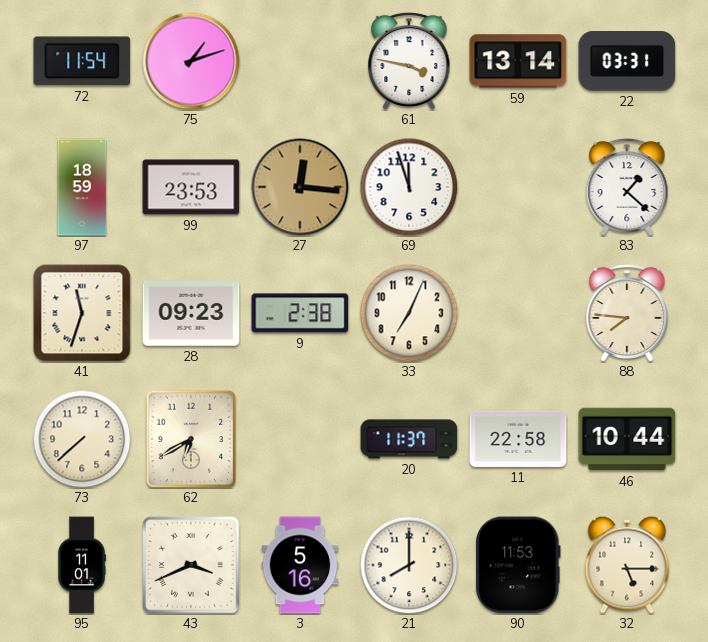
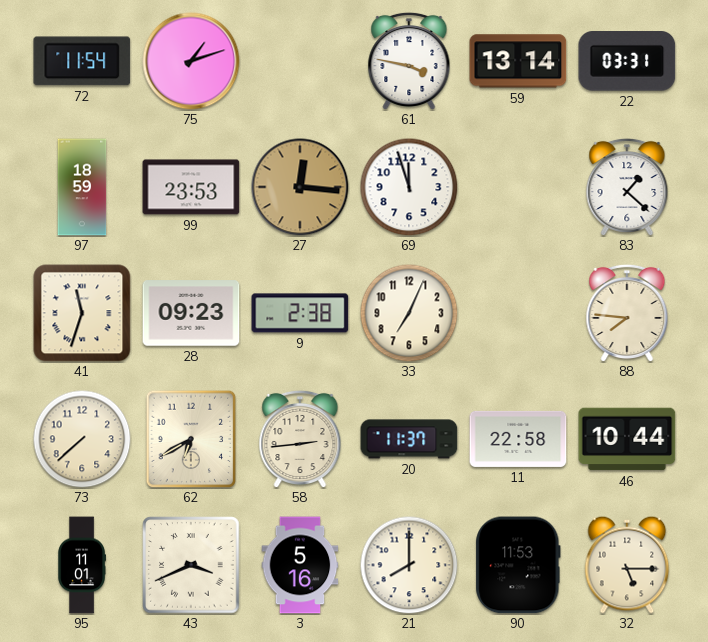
58: none -> 2:44 (300, 438)
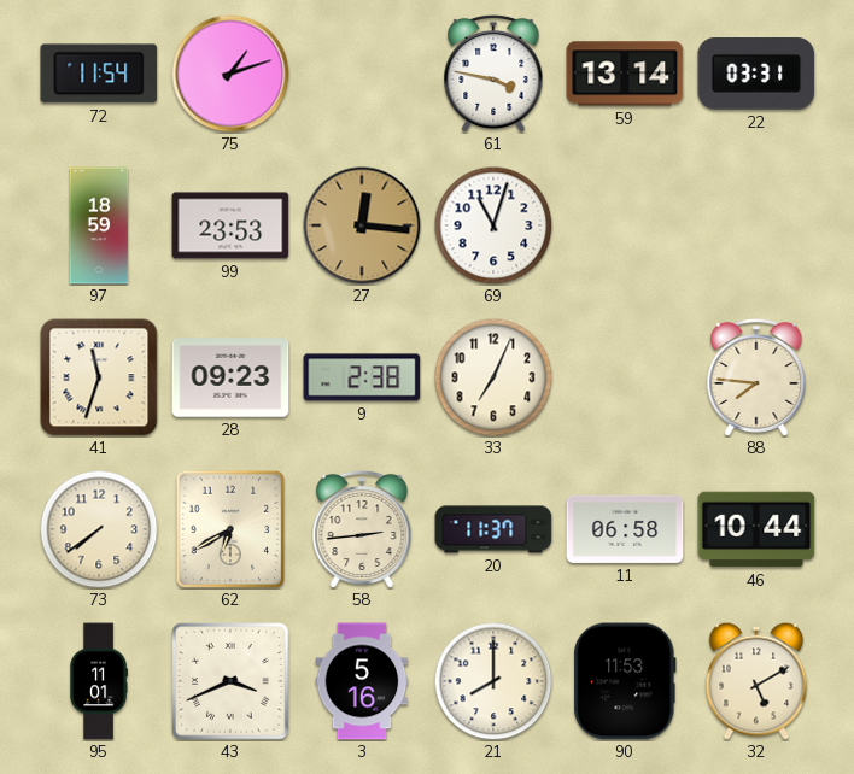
69: 11:57 -> 11:03 (493, 225)
83: 1:22 -> none (627, 186)
73: 7:38 -> 7:39 (99, 529)
11: 22:58 -> 06:58 (625, 529)
32: 5:15 -> 5:10 (756, 681)
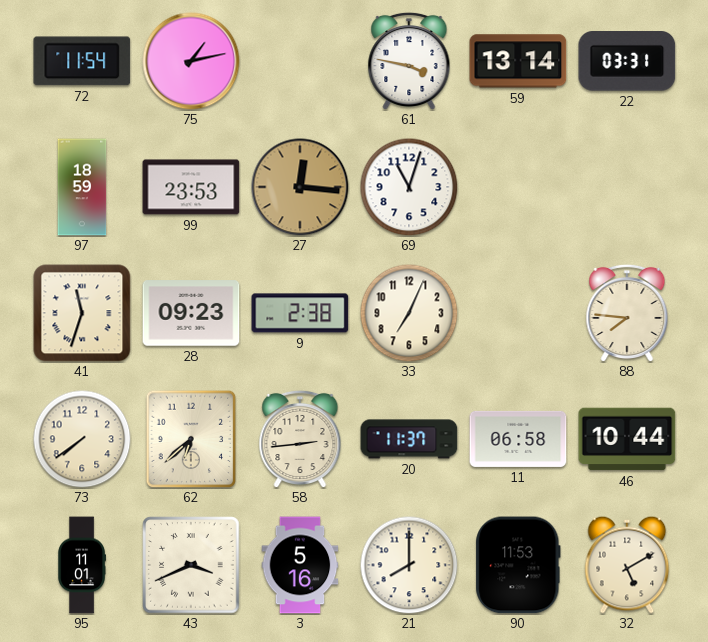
75: 1:12 -> 1:13 (191, 61)
62: 6:40 -> 6:38 (191, 439)
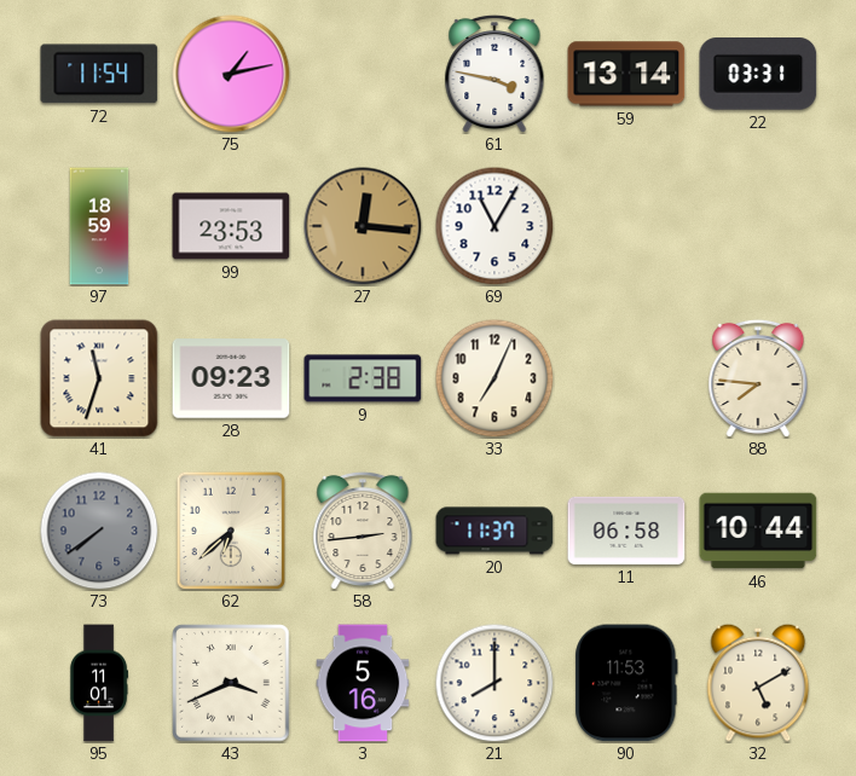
69: 11:03 -> 11:05 (494, 226)
73 dial: cream -> grey (99, 531)
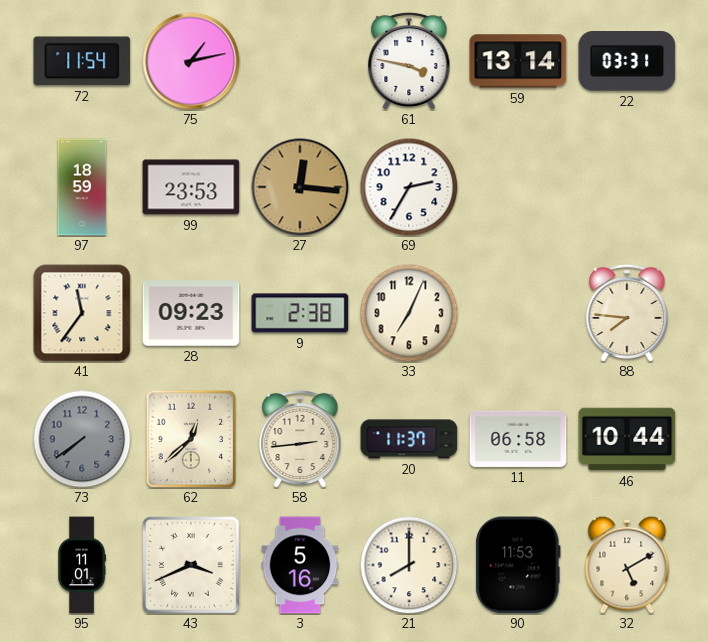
69: 11:05 -> 2:35 (409, 187)
41: 11:33 -> 11:36 (82, 313)
62: 6:38 -> 12:38 (191, 439)
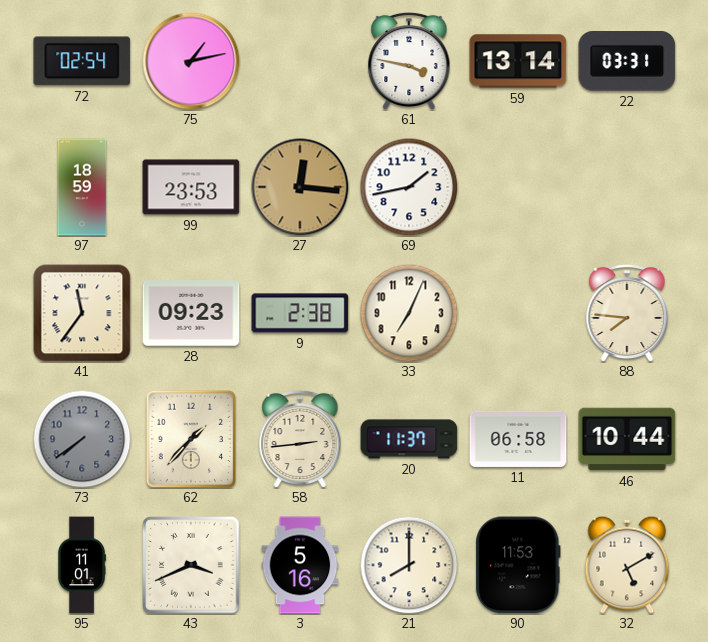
72: 11:54 -> 02:54 (82, 61)
69: 2:35 -> 1:43 (409, 187)
62: 12:38 -> 1:37 (191, 439)
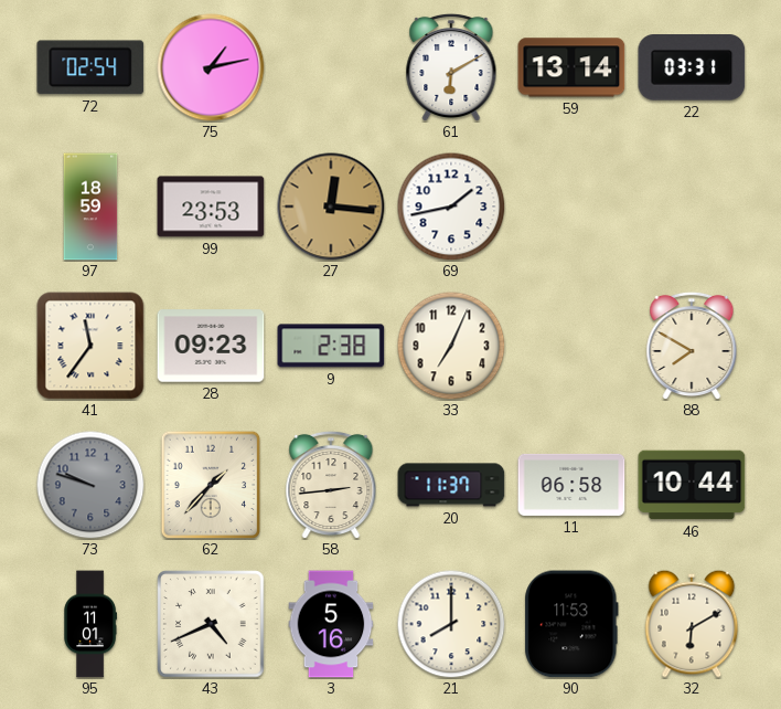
61: 3:47 -> 6:10 (451, 66)
88: 7:46 -> 7:50 (692, 345)
73: 7:39 -> 9:48 (90, 485)
43: 3:41 -> 4:41 (211, 624)
32: 5:10 -> 6:10 (692, 624)
